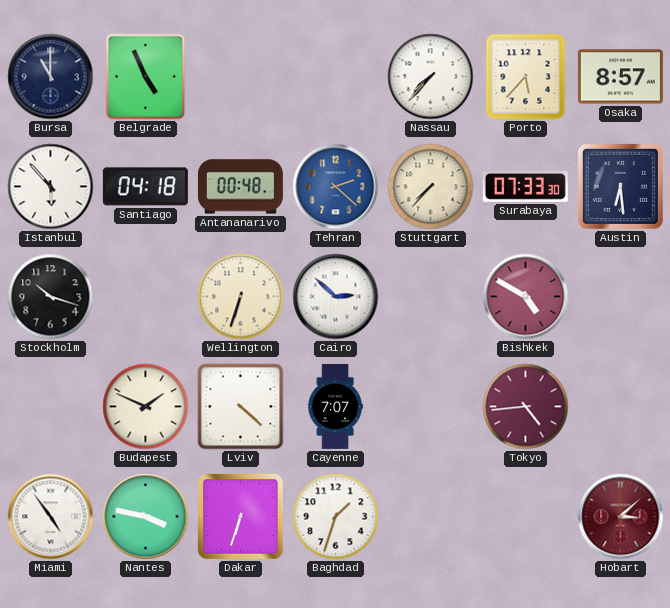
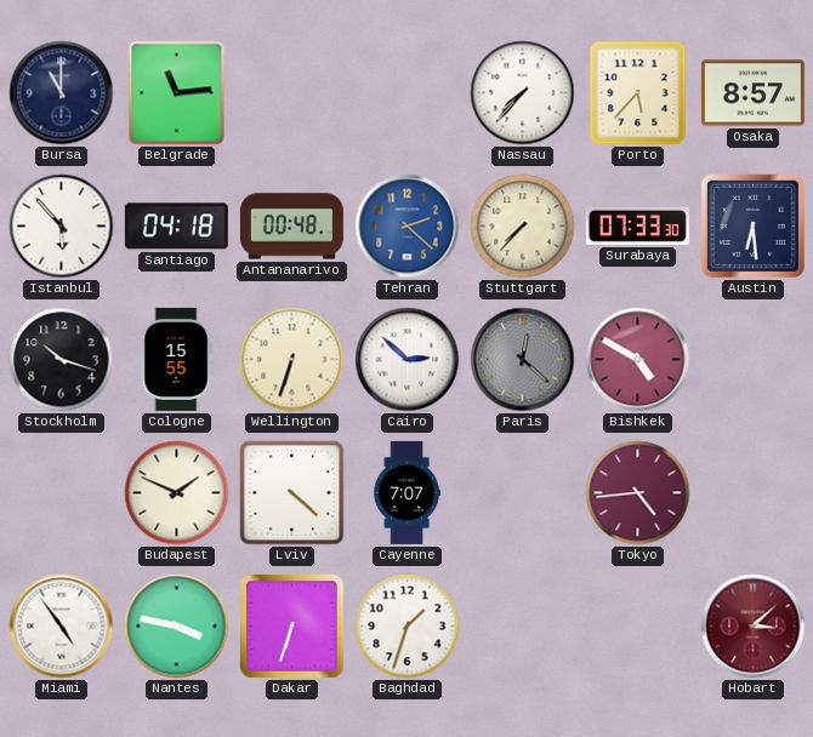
Belgrade: 4:56 -> 11:14 (177, 93)
Cologne: none -> 15:55 (176, 359)
Paris: none -> 12:22 (523, 360)
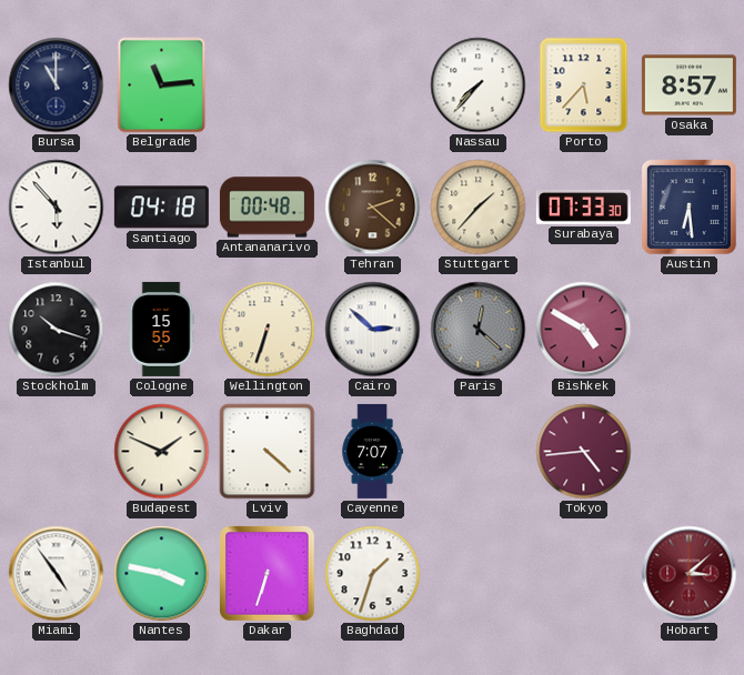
Tehran dial: blue -> brown (373, 208)
Stuttgart: 7:37 -> 1:37 (479, 208)
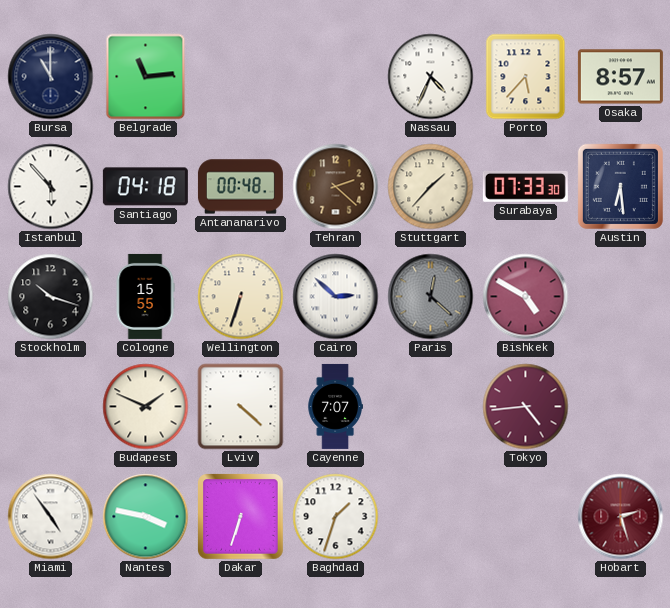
Nassau: 7:37 -> 4:34 (431, 77)
Hobart: 3:08 -> 2:27 (621, 517)
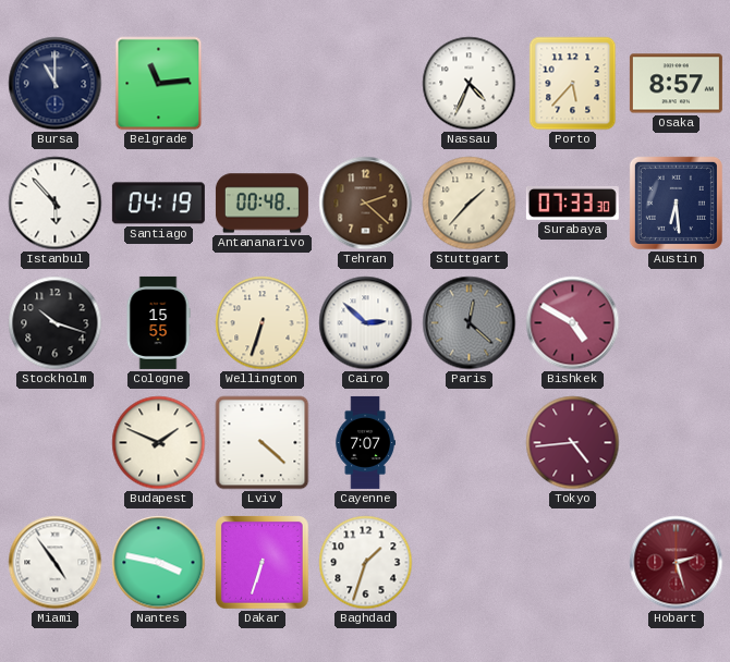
Santiago: 04:18 -> 04:19 (158, 204)
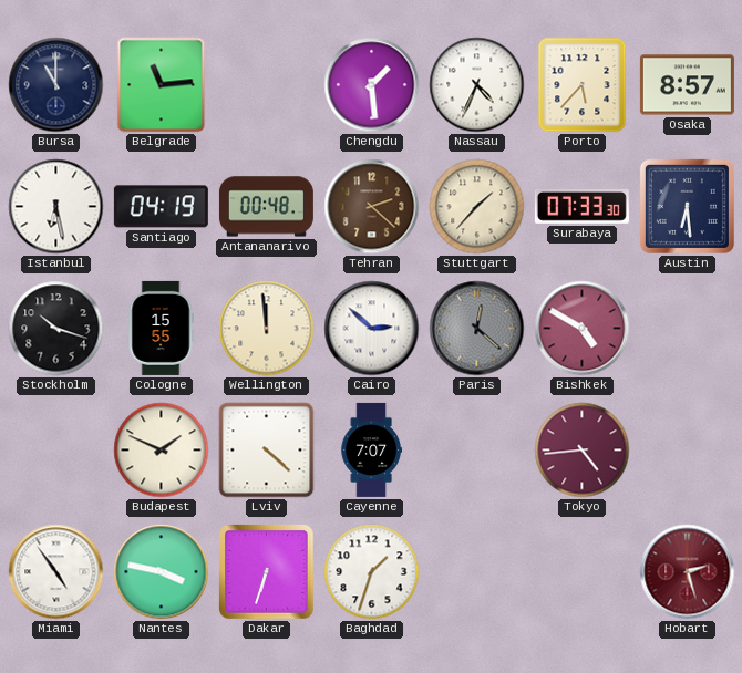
Chengdu: none -> 1:29 (372, 85)
Istanbul: 5:53 -> 6:28 (56, 207)
Wellington: 6:33 -> 11:59 (267, 329)
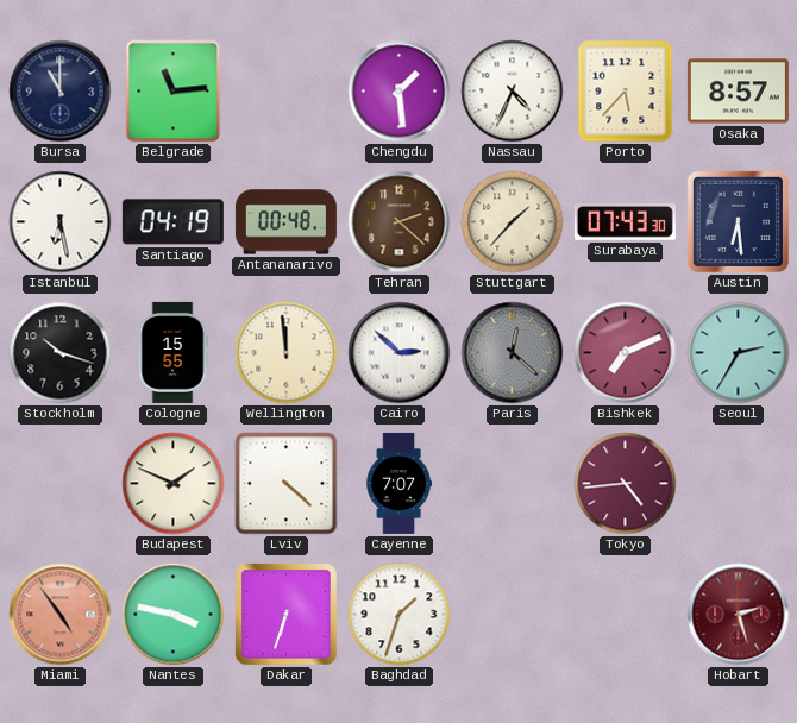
Surabaya: 07:33 -> 07:43 (625, 221)
Bishkek: 4:50 -> 7:11 (626, 353)
Seoul: none -> 2:35 (739, 353)
Miami dial: white -> salmon (61, 615)
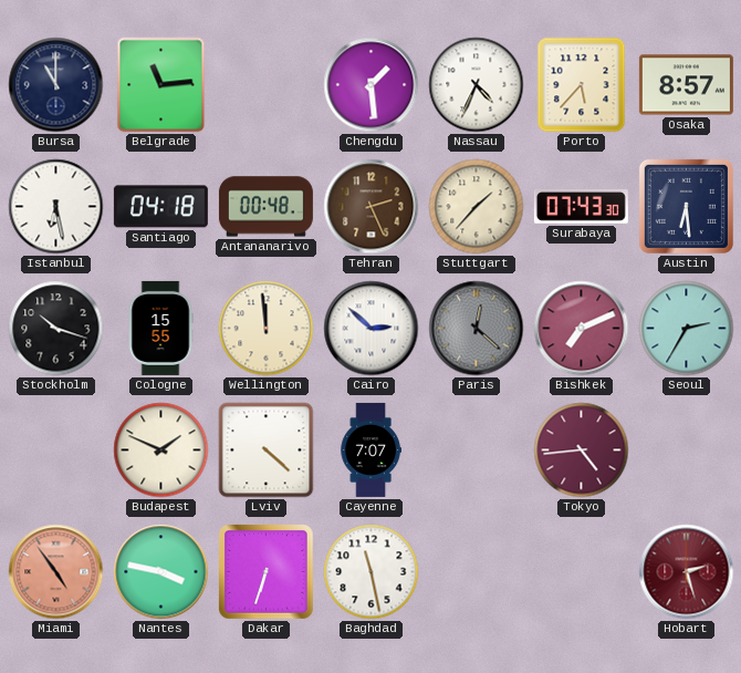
Santiago: 04:19 -> 04:18 (160, 207)
Tehran: 2:22 -> 2:26 (372, 207)
Baghdad: 1:33 -> 11:28 (372, 572)
